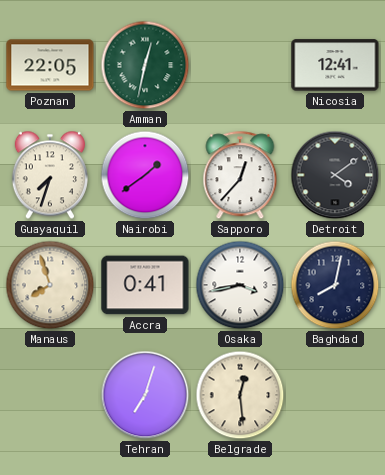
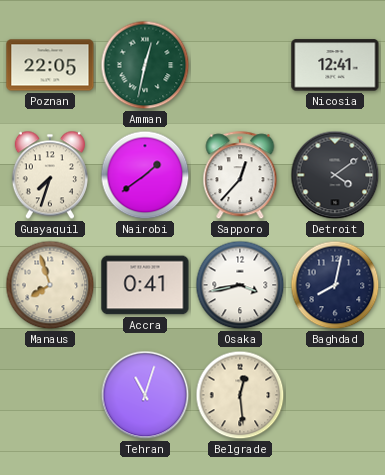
Tehran: 7:03 -> 11:03 (145, 395)
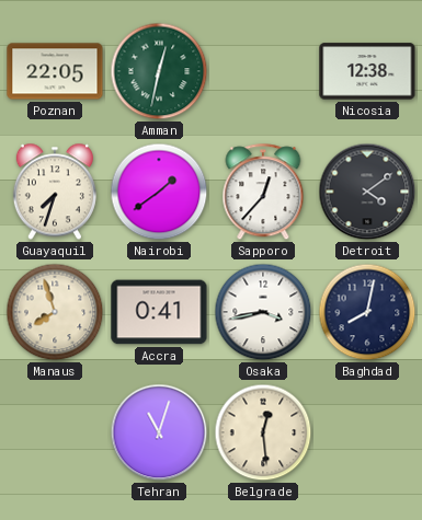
Nicosia: 12:41 -> 12:38 (367, 71)
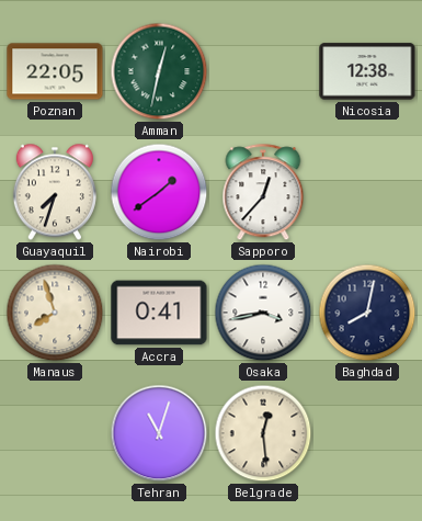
Detroit: 4:09 -> none (367, 192)
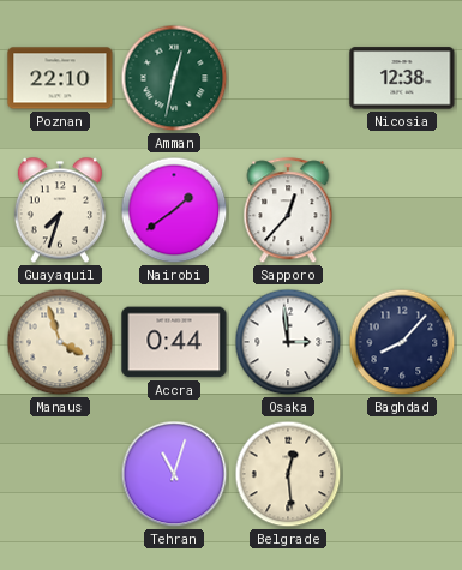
Poznan: 22:05 -> 22:10 (60, 78)
Manaus: 7:57 -> 3:57 (60, 342)
Accra: 0:41 -> 0:44 (174, 342)
Osaka: 3:43 -> 2:59 (288, 342)
Baghdad: 8:02 -> 8:07 (402, 342)
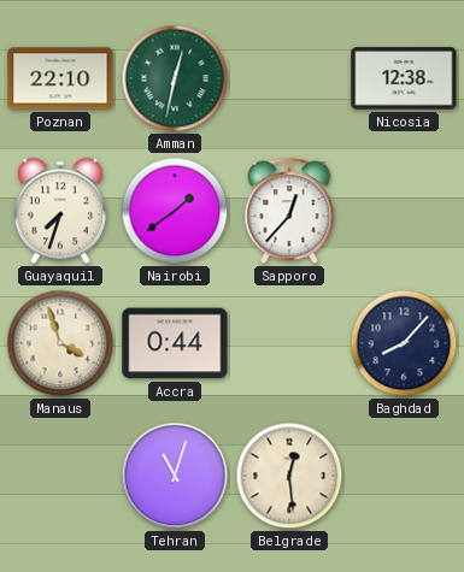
Osaka: 2:59 -> none (288, 342)
